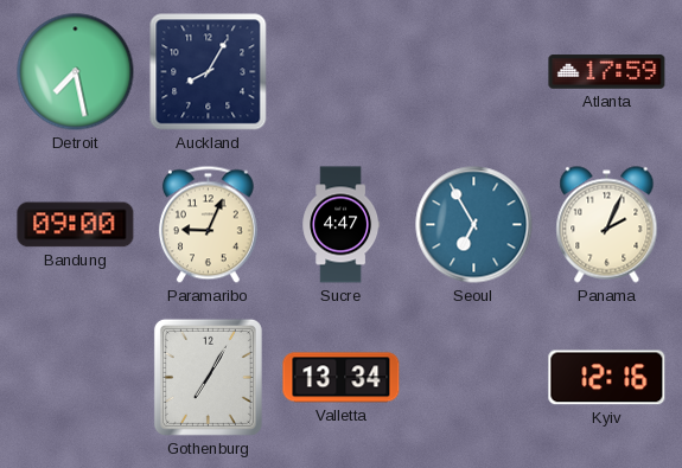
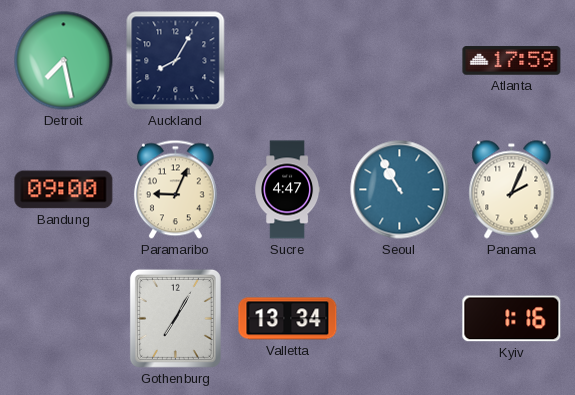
Seoul: 6:55 -> 10:55 (400, 190)
Kyiv: 12:16 -> 1:16 (512, 319)
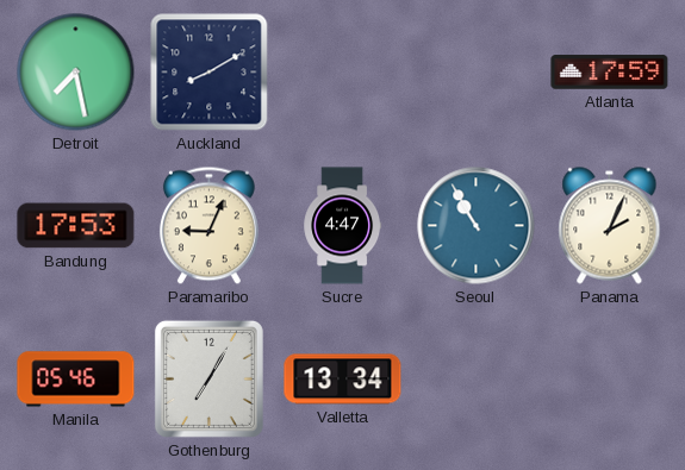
Auckland: 8:05 -> 8:10 (210, 73)
Bandung: 09:00 -> 17:53 (76, 226)
Manila: none -> 05:46 (76, 380)
Kyiv: 1:16 -> none (512, 319)
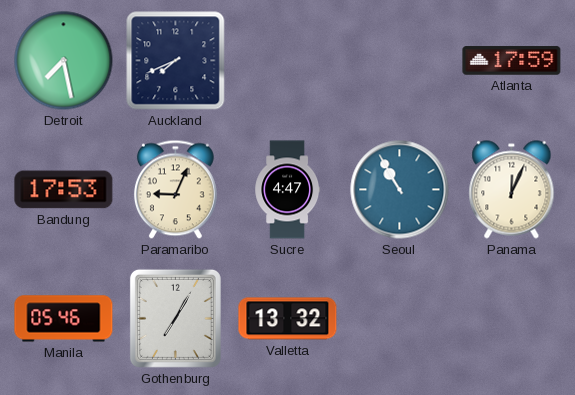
Auckland: 8:10 -> 7:41 (176, 61)
Panama: 2:04 -> 12:04 (512, 190)
Valletta: 13:34 -> 13:32 (288, 319)
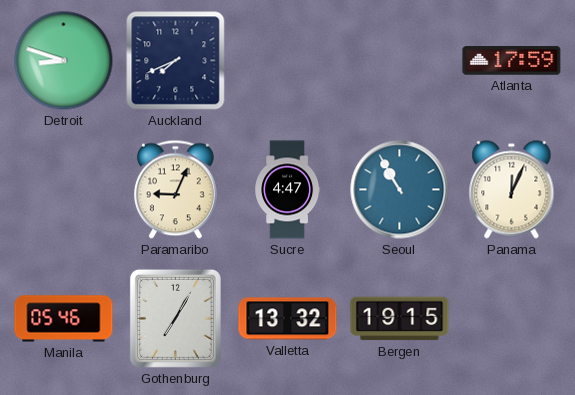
Detroit: 7:28 -> 8:48 (64, 61)
Bandung: 17:53 -> none (64, 190)
Bergen: none -> 19:15 (400, 319)
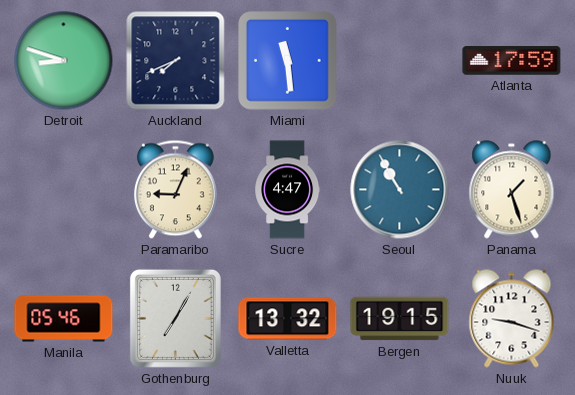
Miami: none -> 11:29 (288, 61)
Panama: 12:04 -> 1:27 (512, 190)
Nuuk: none -> 9:18 (512, 319)
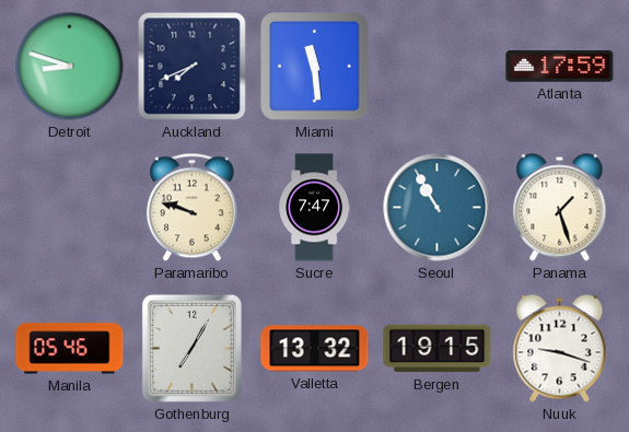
Paramaribo: 9:04 -> 9:48 (191, 208)
Sucre: 4:47 -> 7:47 (315, 208)
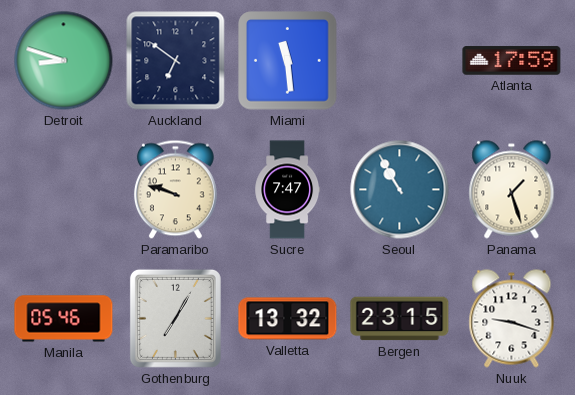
Auckland: 7:41 -> 6:51 (176, 61)
Bergen: 19:15 -> 23:15 (400, 319)
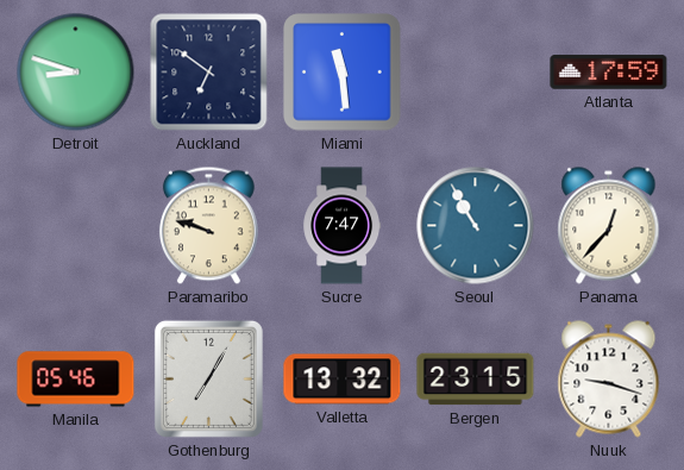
Panama: 1:27 -> 12:37 (609, 226)
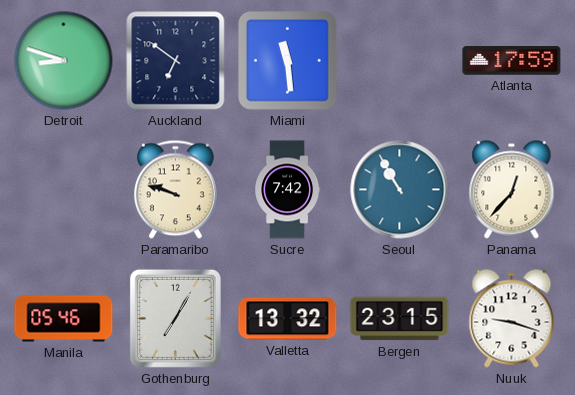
Sucre: 7:47 -> 7:42 (288, 190)
